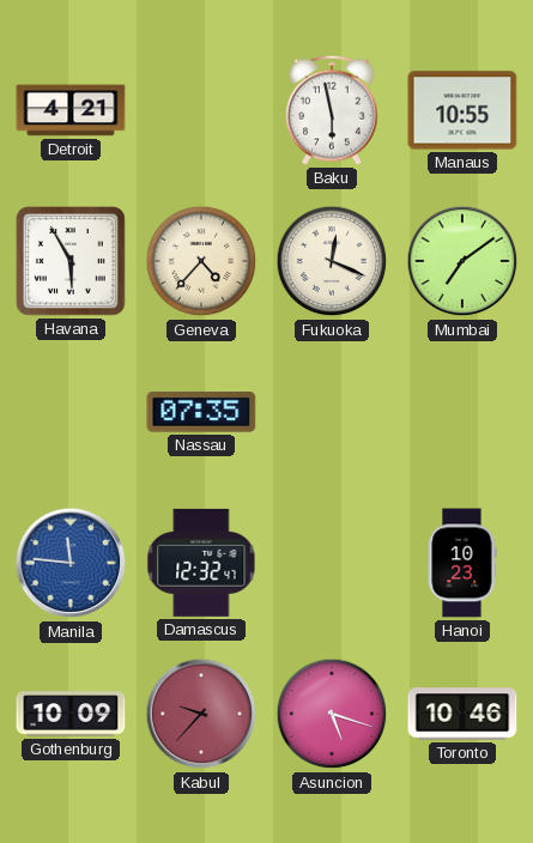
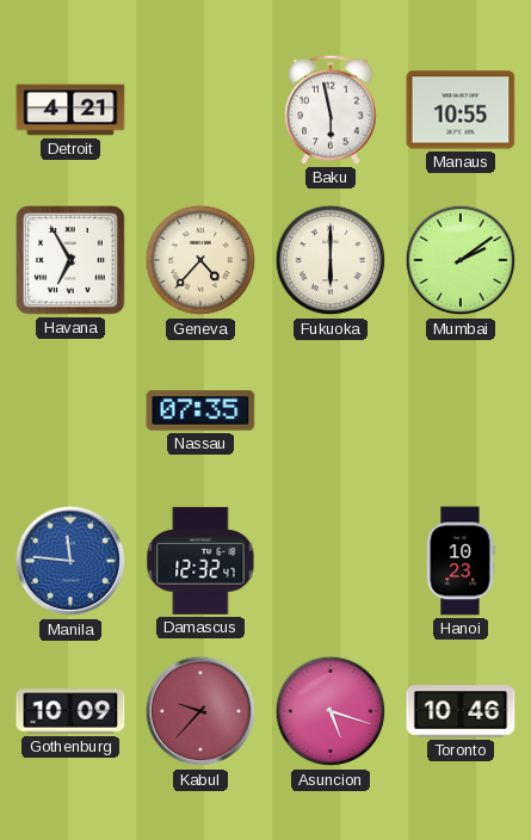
Havana: 5:55 -> 6:55 (72, 261)
Fukuoka: 12:19 -> 6:00 (331, 260)
Mumbai: 7:09 -> 2:09 (461, 260)
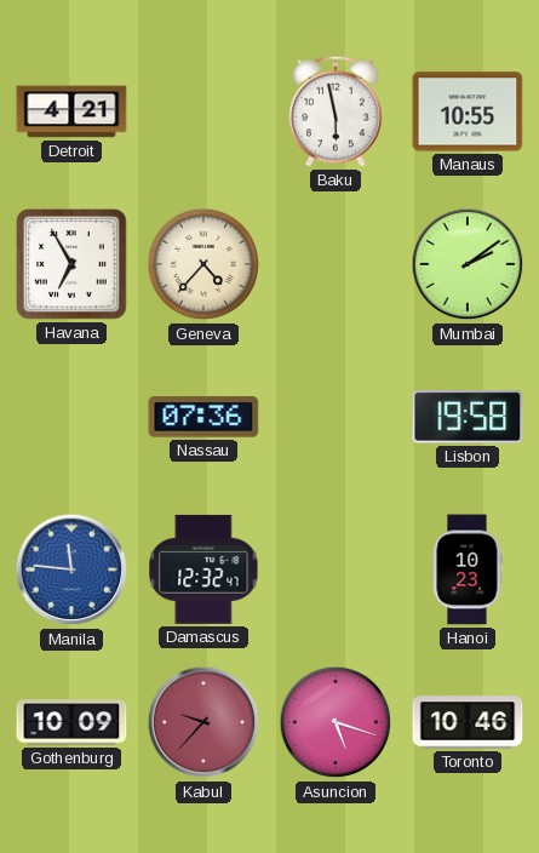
Fukuoka: 6:00 -> none (331, 260)
Nassau: 07:35 -> 07:36 (203, 417)
Lisbon: none -> 19:58 (468, 417)
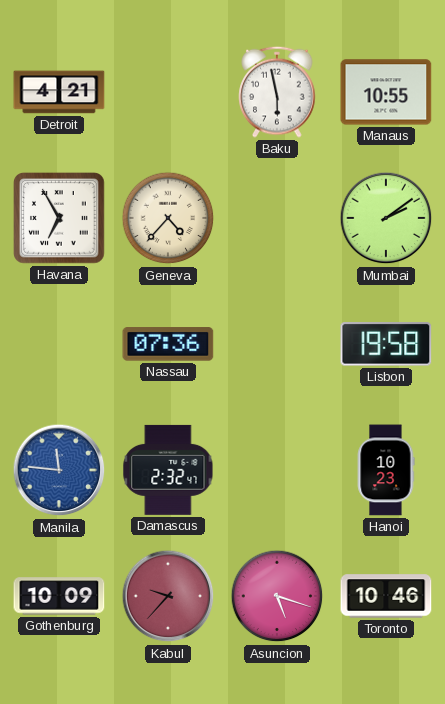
Damascus: 12:32 -> 2:32 (168, 470)
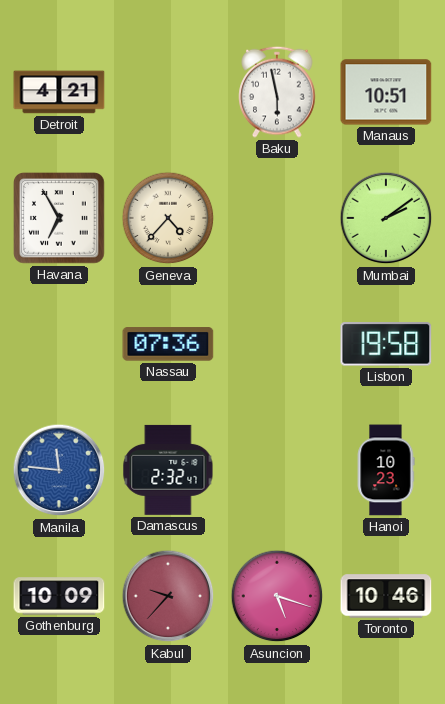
Manaus: 10:55 -> 10:51 (386, 92)
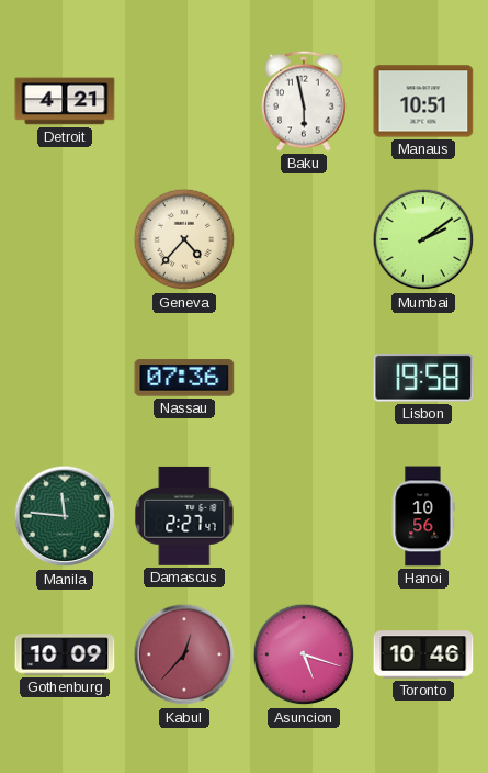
Havana: 6:55 -> none (60, 219)
Manila dial: blue -> green (65, 516)
Damascus: 2:32 -> 2:27 (184, 516)
Hanoi: 10:23 -> 10:56 (423, 516)
Kabul: 9:37 -> 12:37 (184, 654)
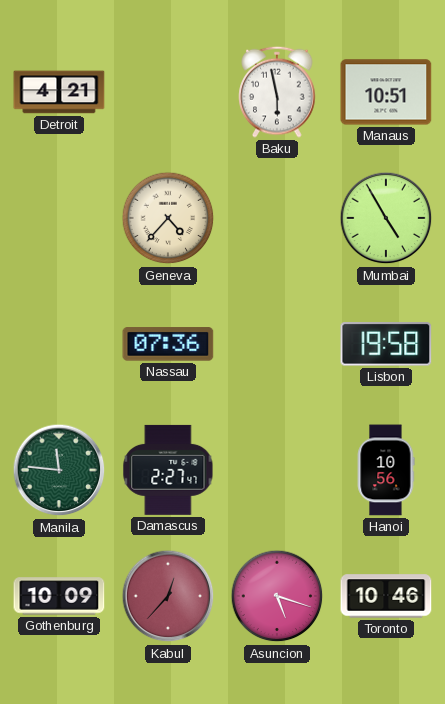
Mumbai: 2:09 -> 4:55 (386, 218)
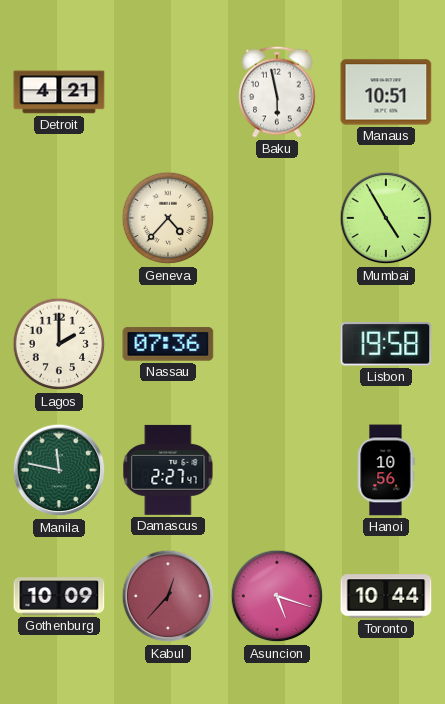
Lagos: none -> 2:00 (59, 344)
Manila: 11:46 -> 11:47 (59, 470)
Toronto: 10:46 -> 10:44 (386, 596)
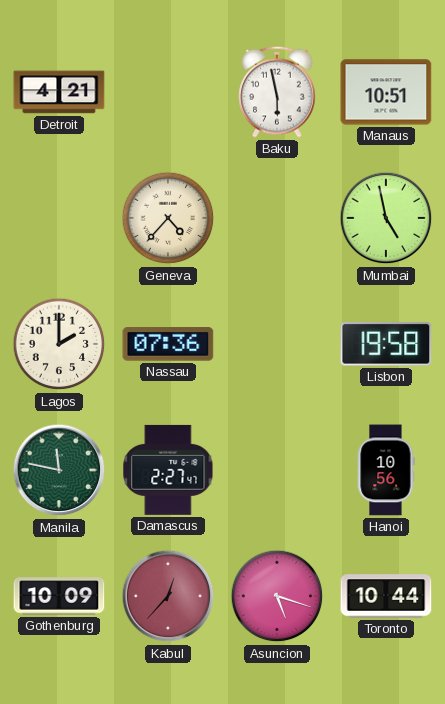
Mumbai: 4:55 -> 4:58 (386, 218)
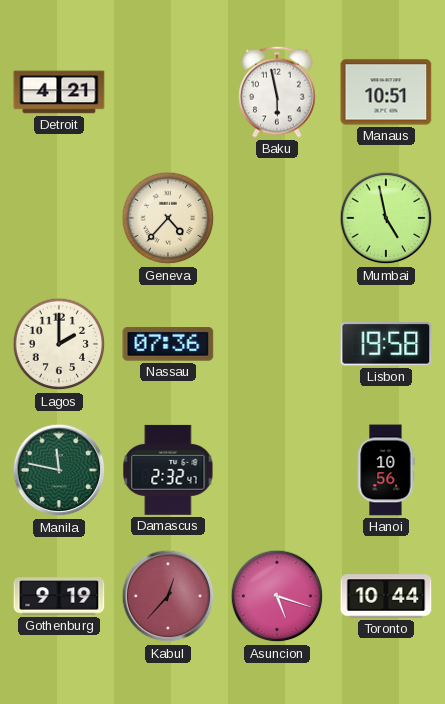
Damascus: 2:27 -> 2:32 (168, 470)
Gothenburg: 10:09 -> 9:19 (59, 596)
